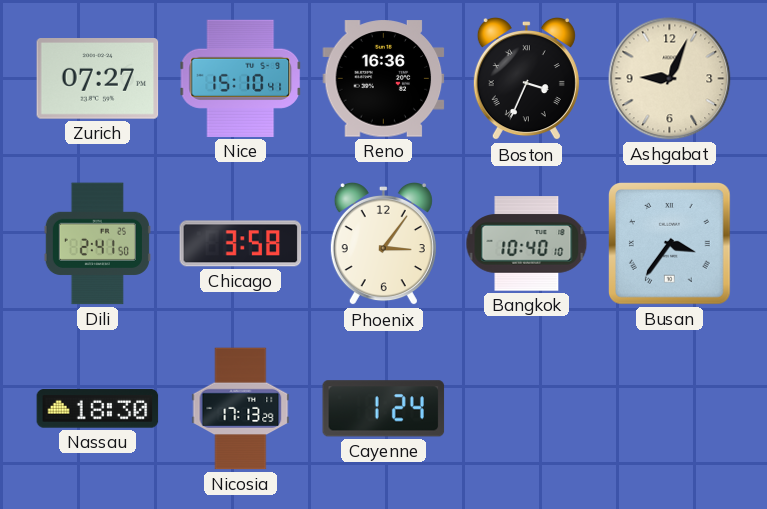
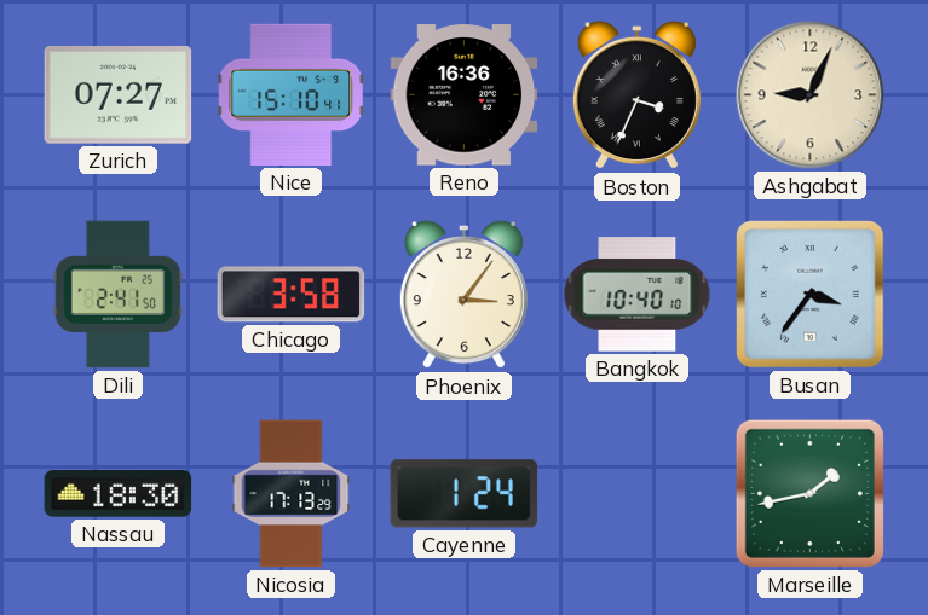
Marseille: none -> 1:43 (809, 493)
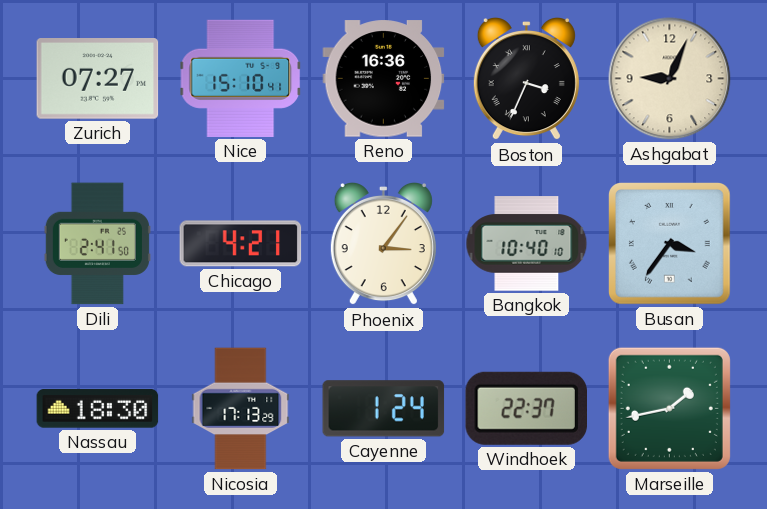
Chicago: 3:58 -> 4:21 (241, 244)
Windhoek: none -> 22:37 (526, 408)
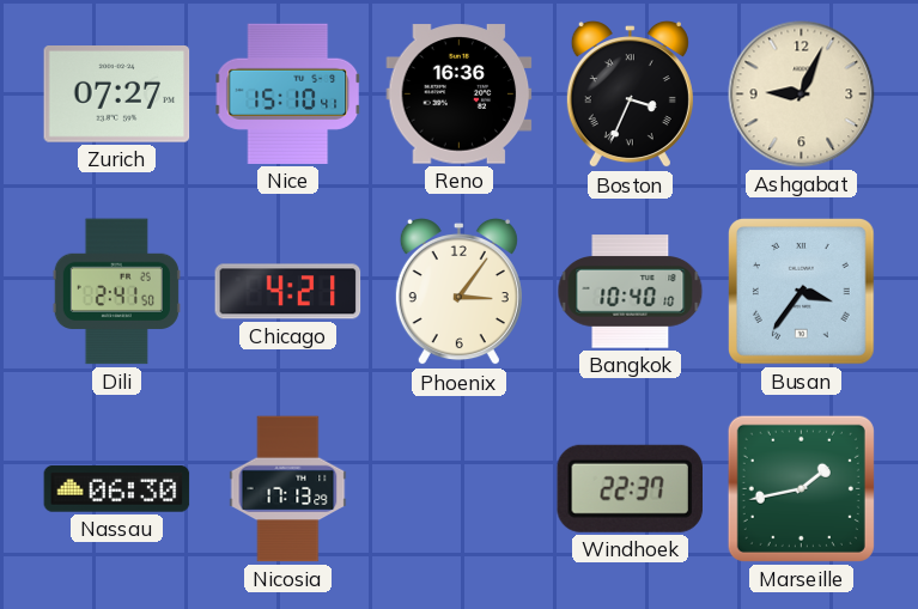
Nassau: 18:30 -> 06:30 (117, 489)
Cayenne: 1:24 -> none (384, 409)
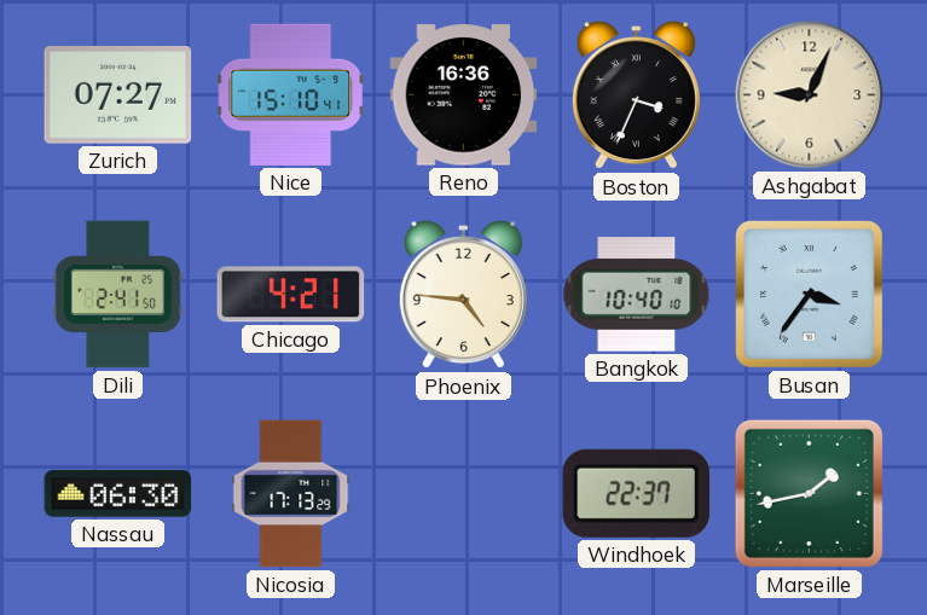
Phoenix: 3:06 -> 4:46 (463, 296)
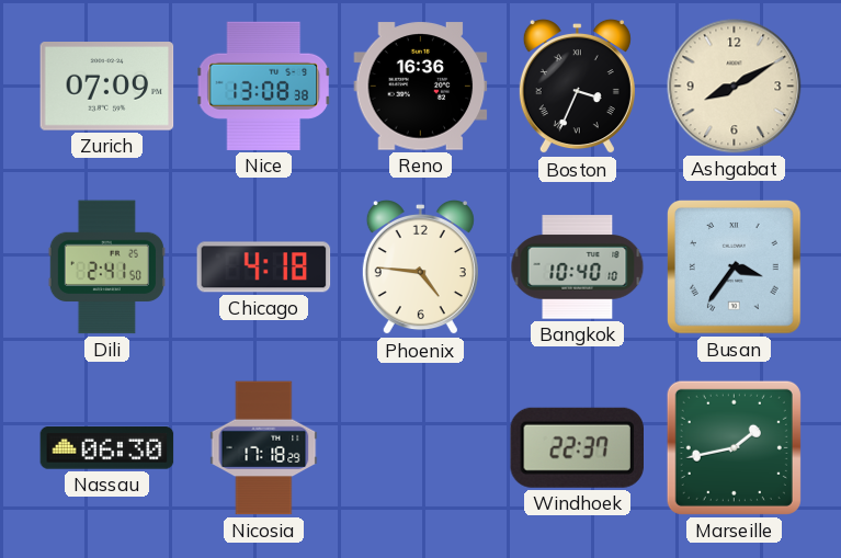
Zurich: 07:27 -> 07:09 (107, 87)
Nice: 15:10 -> 13:08 (263, 86)
Ashgabat: 9:04 -> 8:10 (735, 87)
Chicago: 4:21 -> 4:18 (264, 267)
Nicosia: 17:13 -> 17:18 (264, 448)
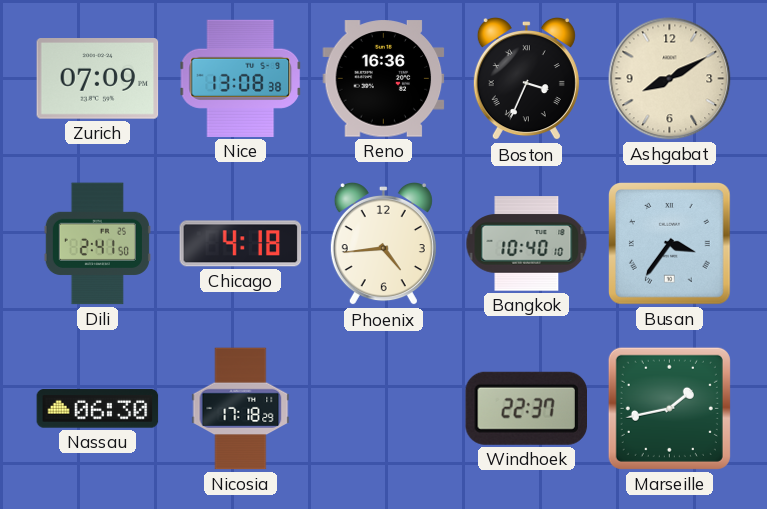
Phoenix: 4:46 -> 4:44 (383, 245)
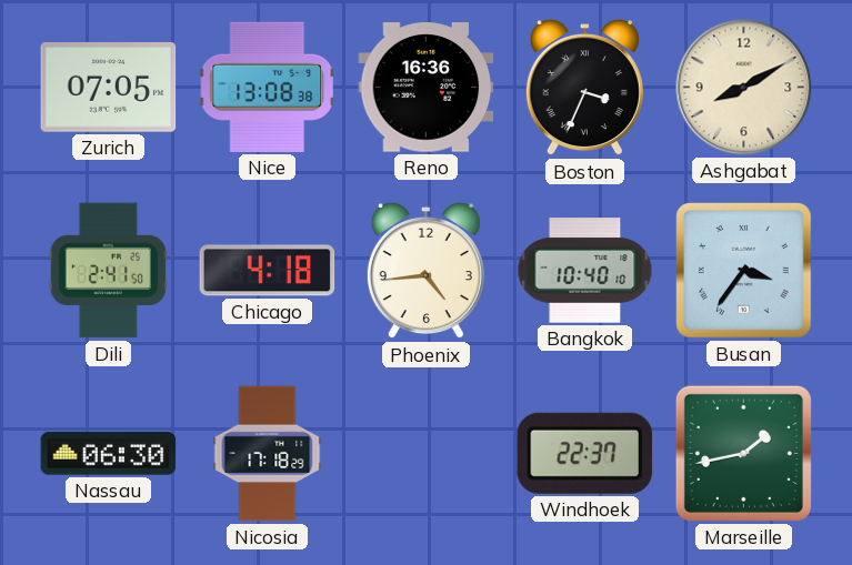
Zurich: 07:09 -> 07:05 (109, 88)
